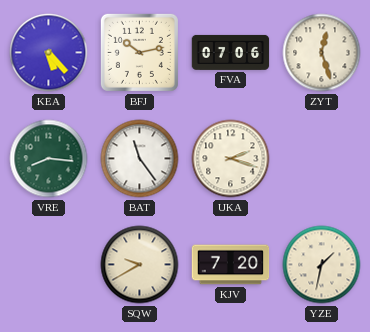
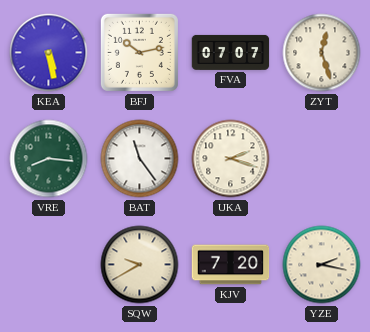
KEA: 5:23 -> 5:28 (49, 53)
FVA: 07:06 -> 07:07 (231, 52)
YZE: 1:32 -> 2:17 (322, 265)
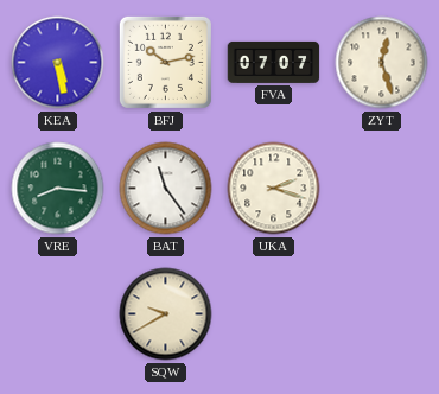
KJV: 7:20 -> none (231, 265)
YZE: 2:17 -> none (322, 265)
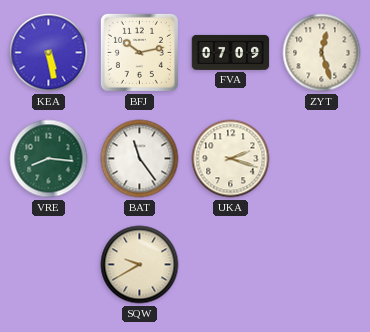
FVA: 07:07 -> 07:09 (231, 52)
